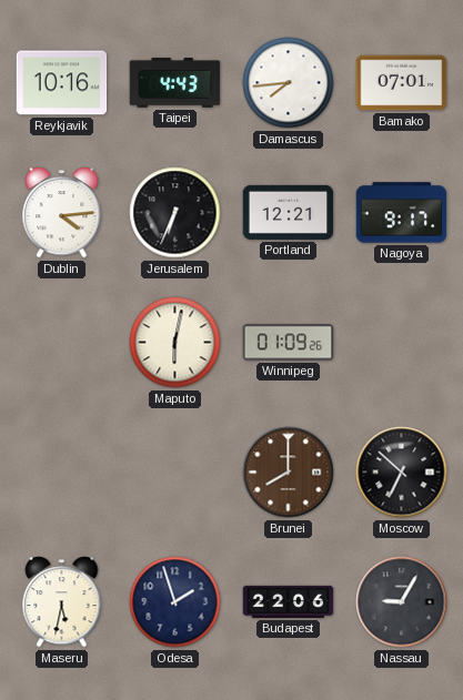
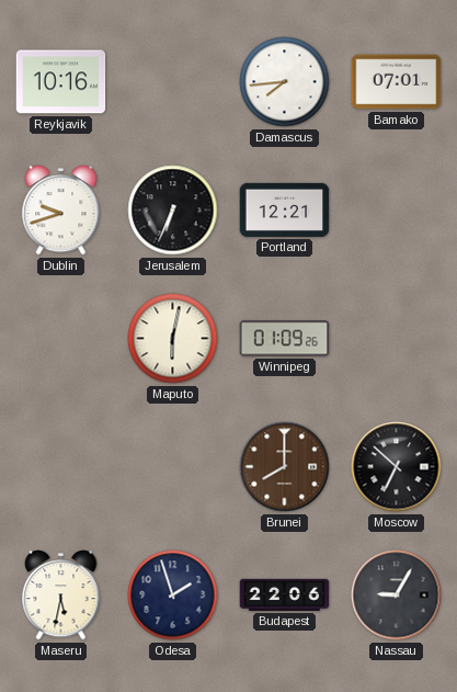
Taipei: 4:43 -> none (175, 83)
Dublin: 4:14 -> 9:42 (61, 211)
Nagoya: 9:17 -> none (402, 213)
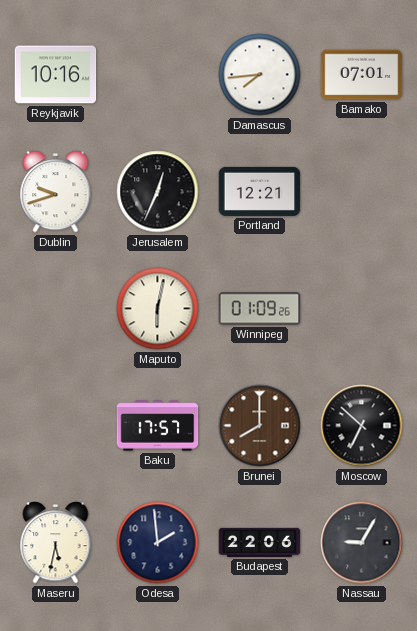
Jerusalem: 6:34 -> 12:34 (158, 192)
Baku: none -> 17:57 (158, 426)
Odesa: 1:57 -> 1:59 (158, 543)
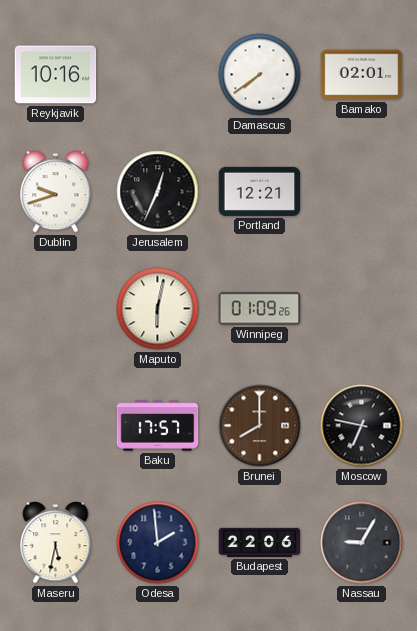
Damascus: 7:44 -> 7:39 (260, 75)
Bamako: 07:01 -> 02:01 (362, 75)
Moscow: 6:52 -> 6:47 (362, 426)
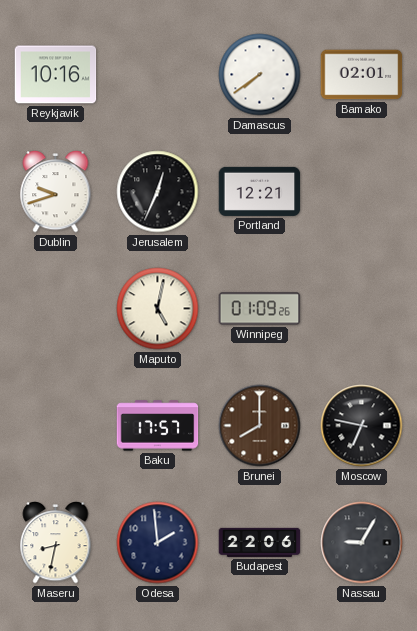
Maputo: 6:02 -> 5:02 (158, 309)
Maseru: 5:32 -> 8:32 (56, 543)
